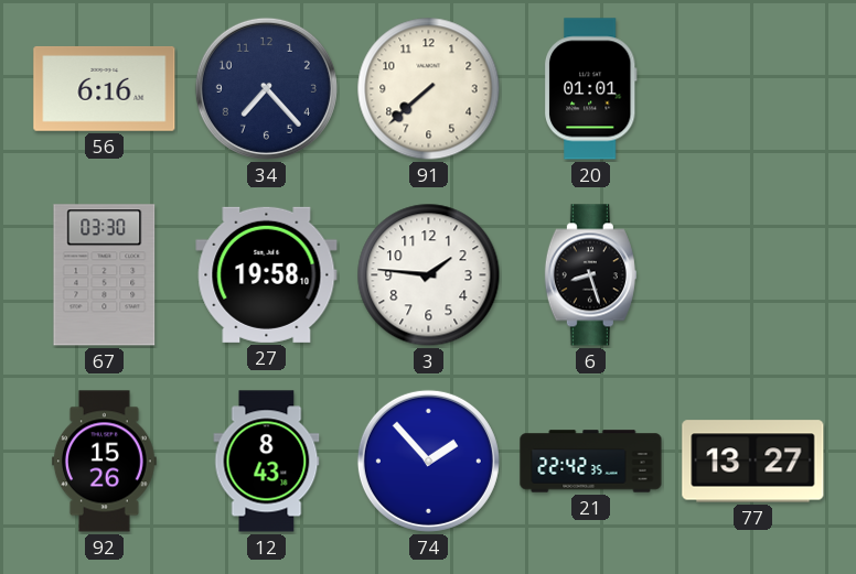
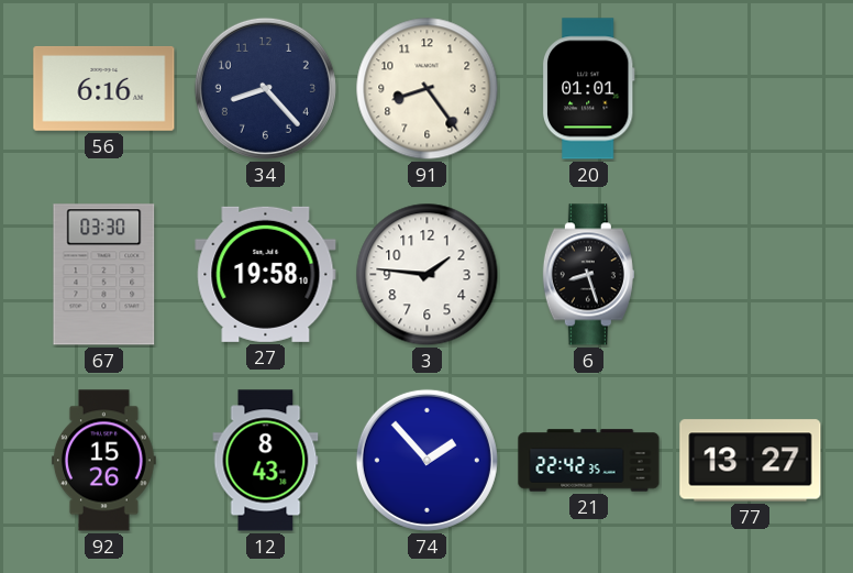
34: 7:23 -> 8:23 (265, 88)
91: 7:38 -> 8:24 (428, 89)
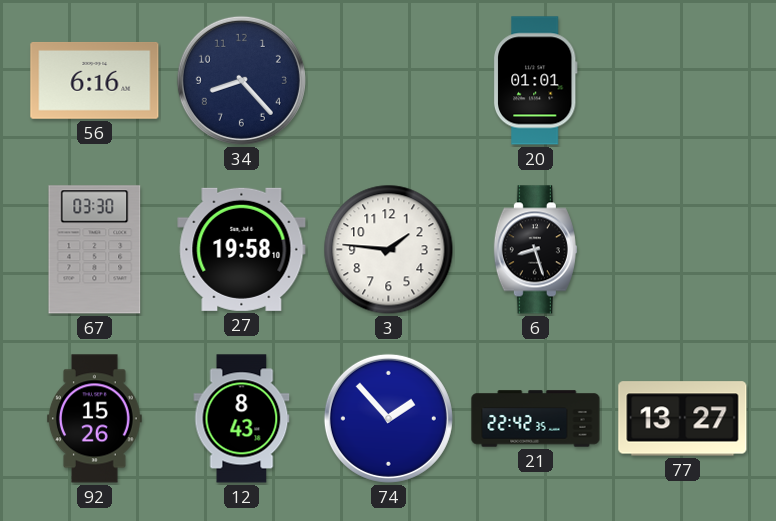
91: 8:24 -> none (428, 89)
